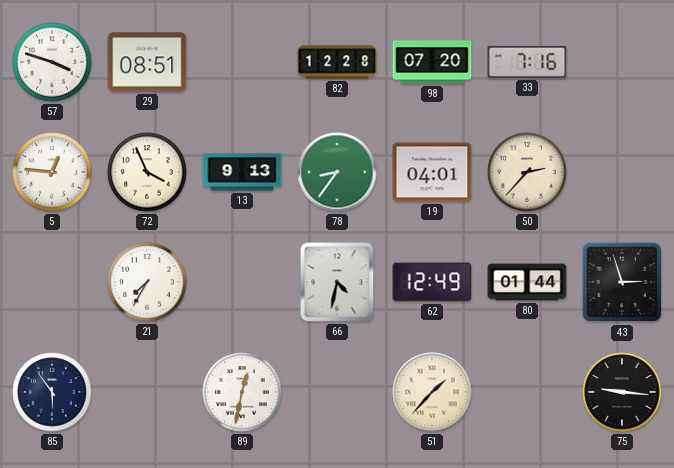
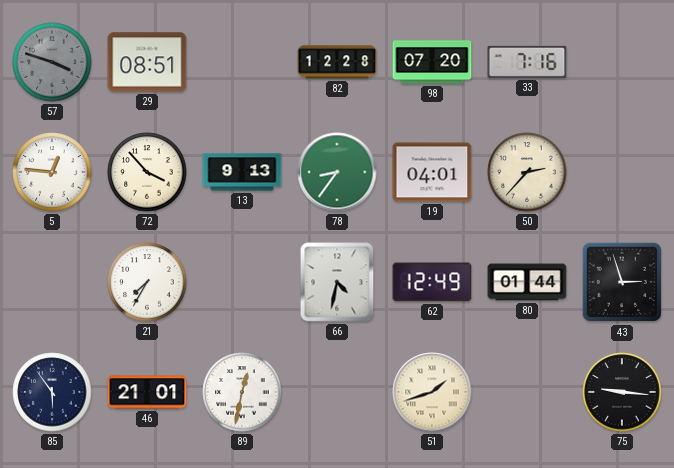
57 dial: white -> grey (52, 62)
72: 3:56 -> 3:53 (147, 172)
46: none -> 21:01 (147, 392)
51: 1:37 -> 1:42 (432, 392)
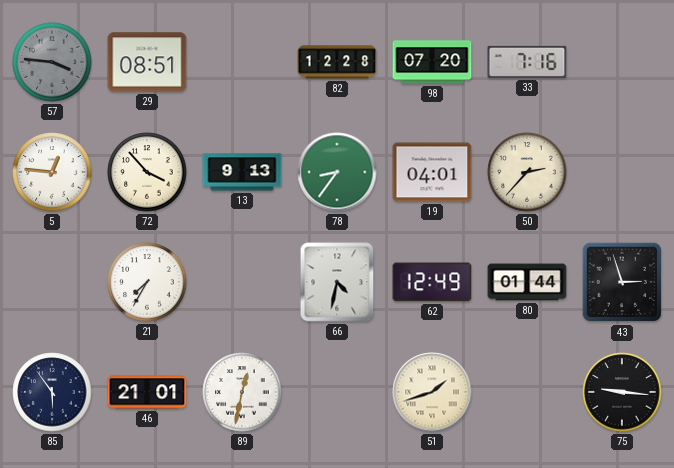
57: 3:48 -> 3:46 (52, 62)
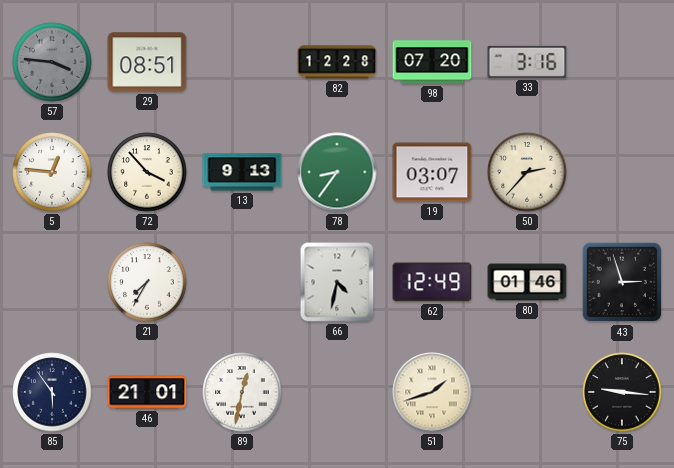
33: 7:16 -> 3:16 (527, 62)
19: 04:01 -> 03:07 (432, 172)
80: 01:44 -> 01:46 (527, 282)
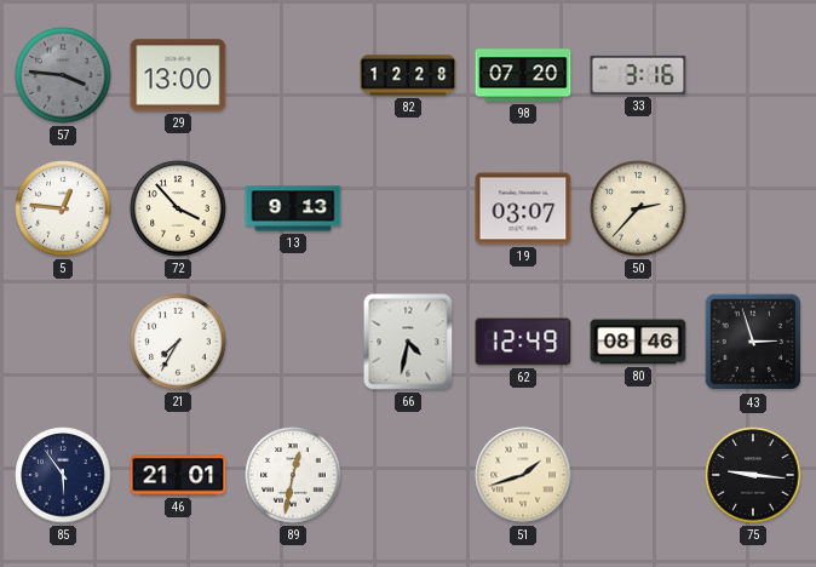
29: 08:51 -> 13:00 (178, 75)
78: 8:36 -> none (337, 172)
80: 01:46 -> 08:46 (638, 342)
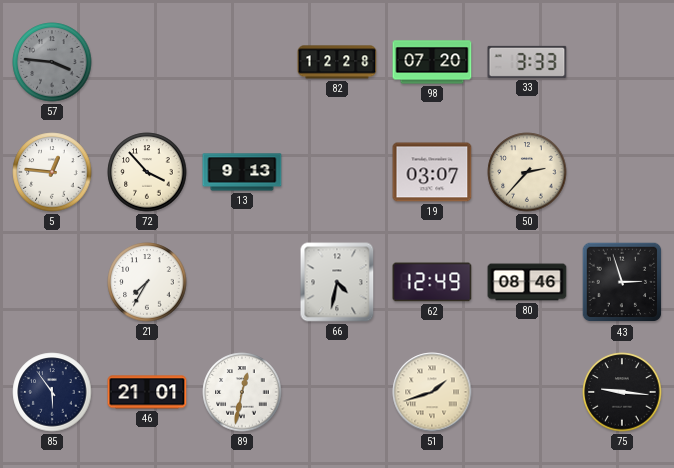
29: 13:00 -> none (178, 75)
33: 3:16 -> 3:33 (527, 62)
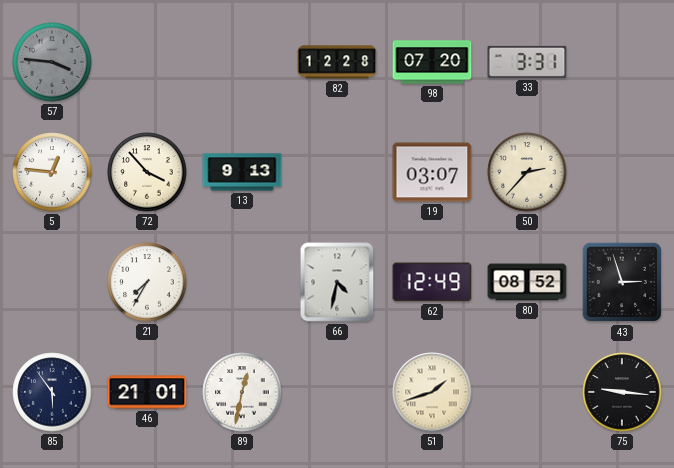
33: 3:33 -> 3:31 (527, 62)
80: 08:46 -> 08:52 (527, 282)
